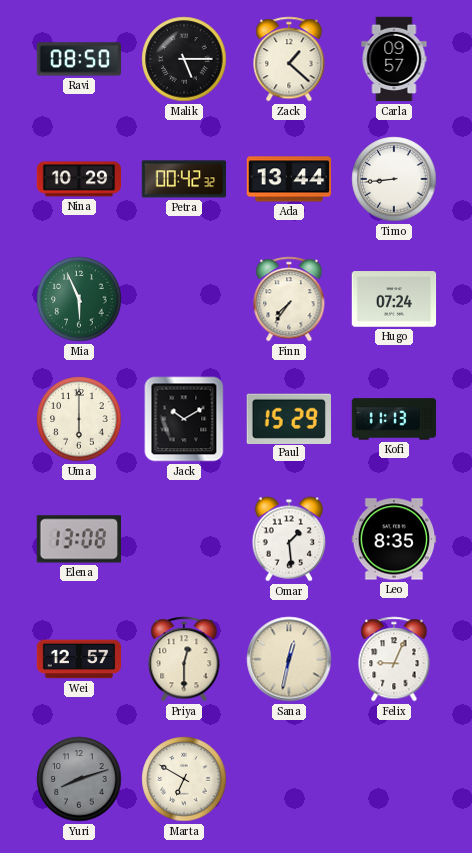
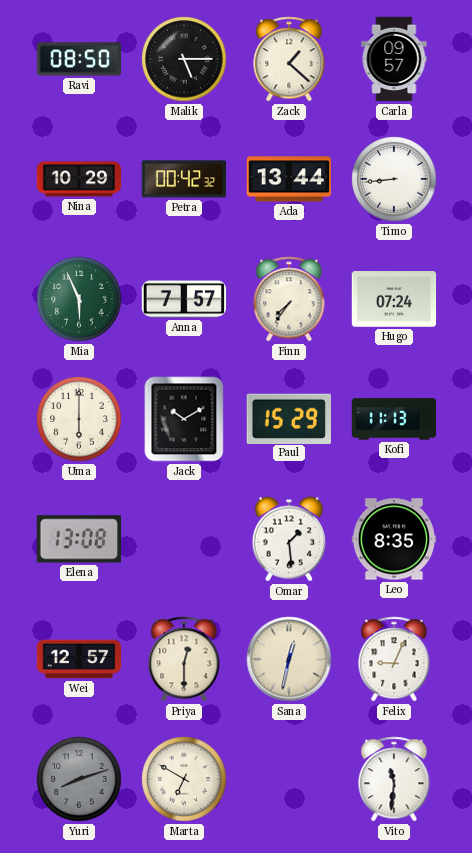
Anna: none -> 7:57 (184, 299)
Vito: none -> 11:31 (394, 779)
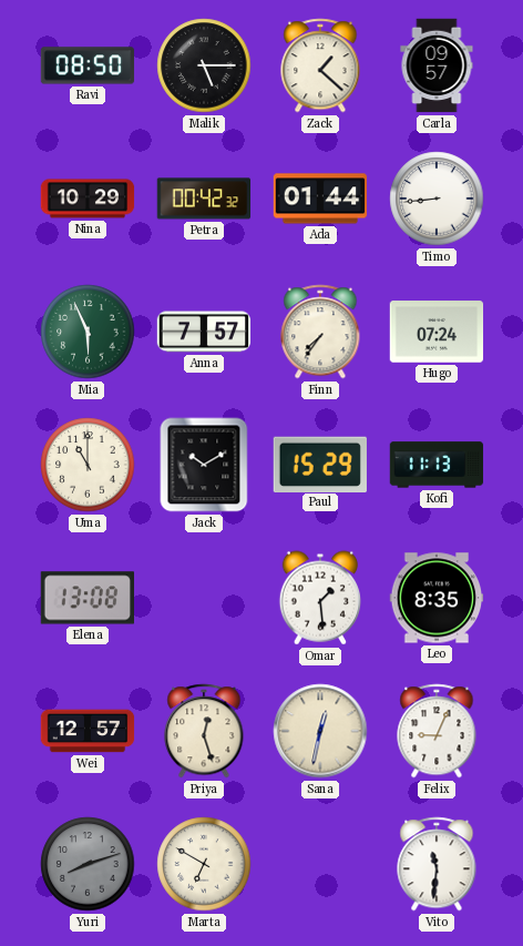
Ada: 13:44 -> 01:44 (320, 199)
Uma: 6:00 -> 11:00 (88, 465)
Priya: 12:30 -> 12:27 (204, 731)
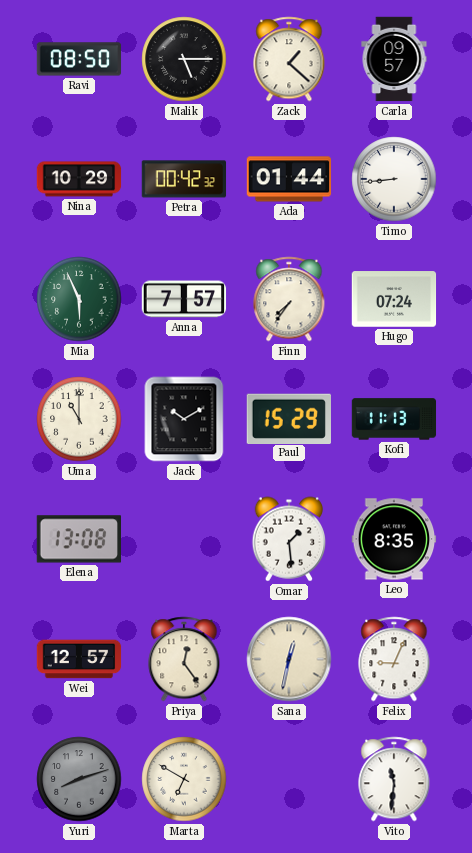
Priya: 12:27 -> 12:24 (184, 659)
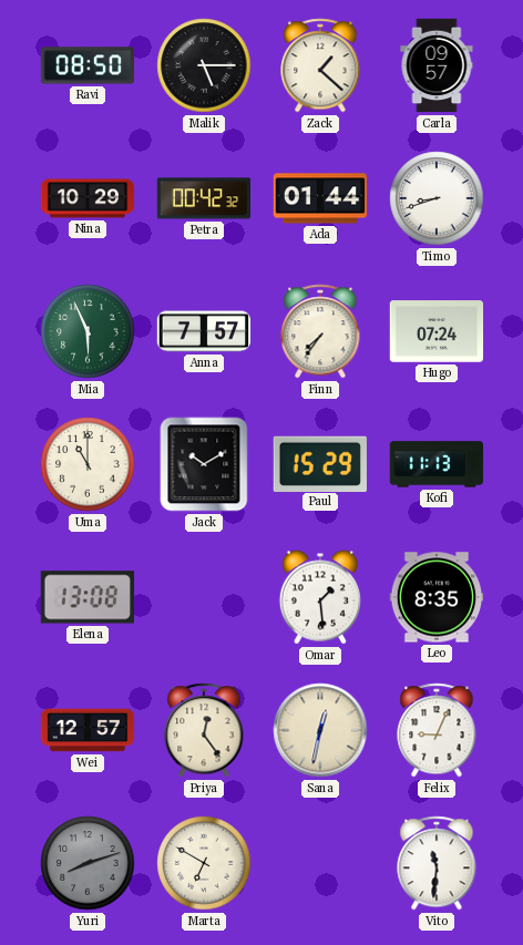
Timo: 8:44 -> 8:42 (437, 198)
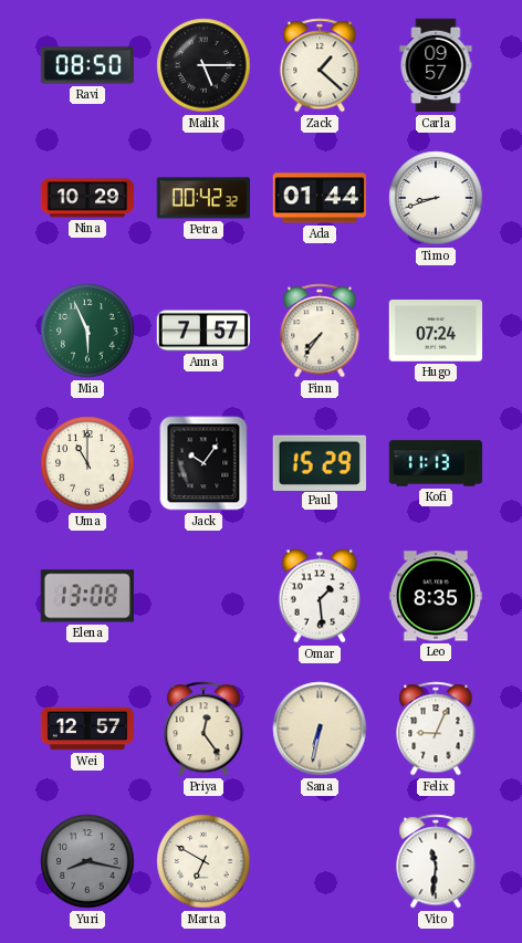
Jack: 10:10 -> 10:06 (203, 463)
Sana: 12:32 -> 6:32 (320, 729)
Yuri: 8:12 -> 8:17 (87, 861)
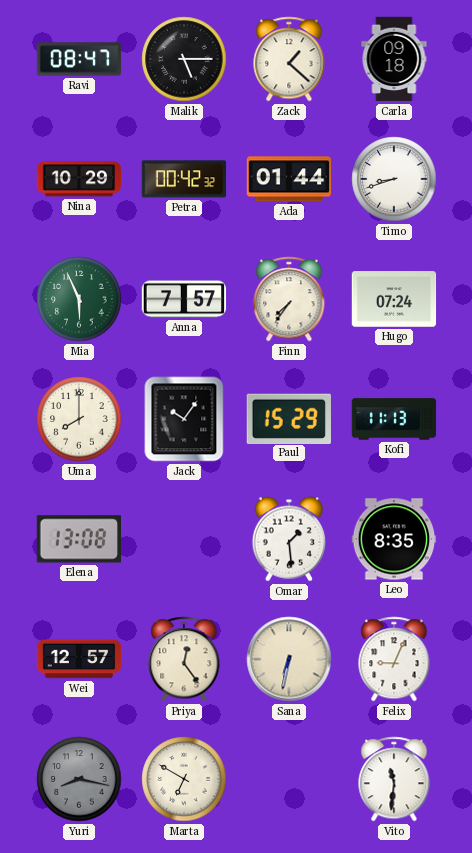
Ravi: 08:50 -> 08:47 (79, 59)
Carla: 09:57 -> 09:18 (394, 59)
Uma: 11:00 -> 8:00 (79, 419)
